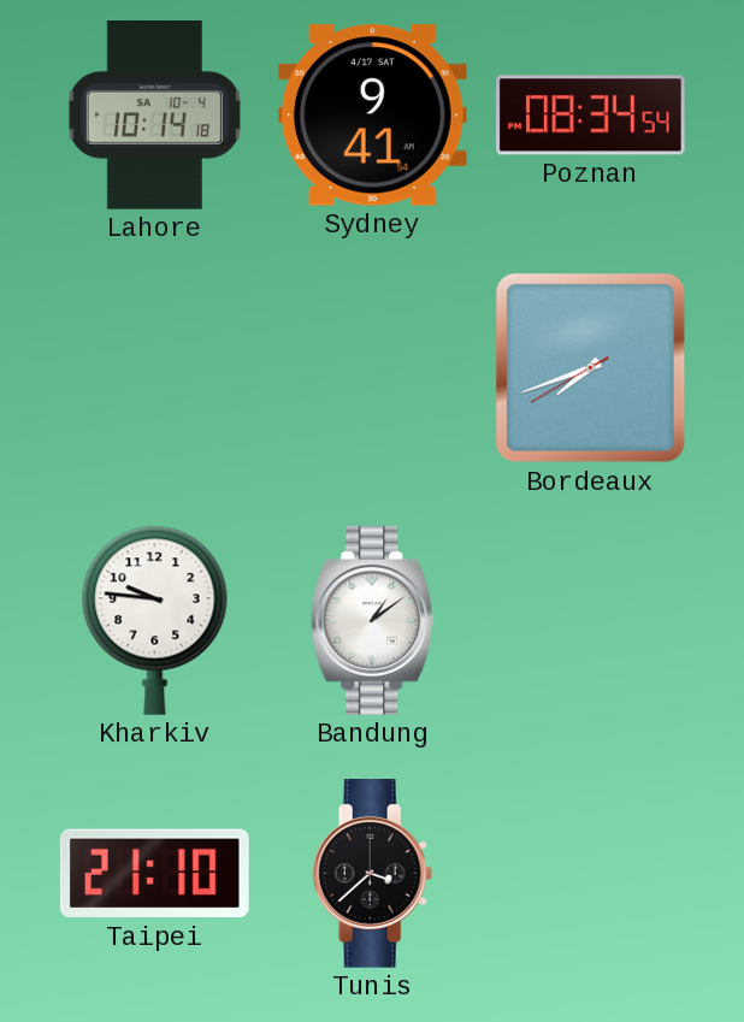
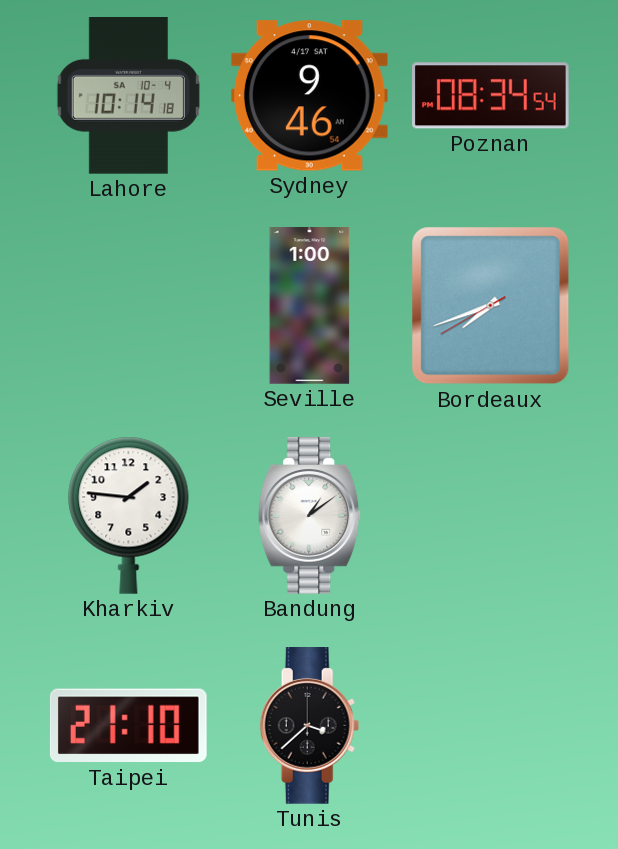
Sydney: 9:41 -> 9:46 (309, 96)
Seville: none -> 1:00 (310, 306)
Kharkiv: 9:46 -> 1:46 (129, 515)
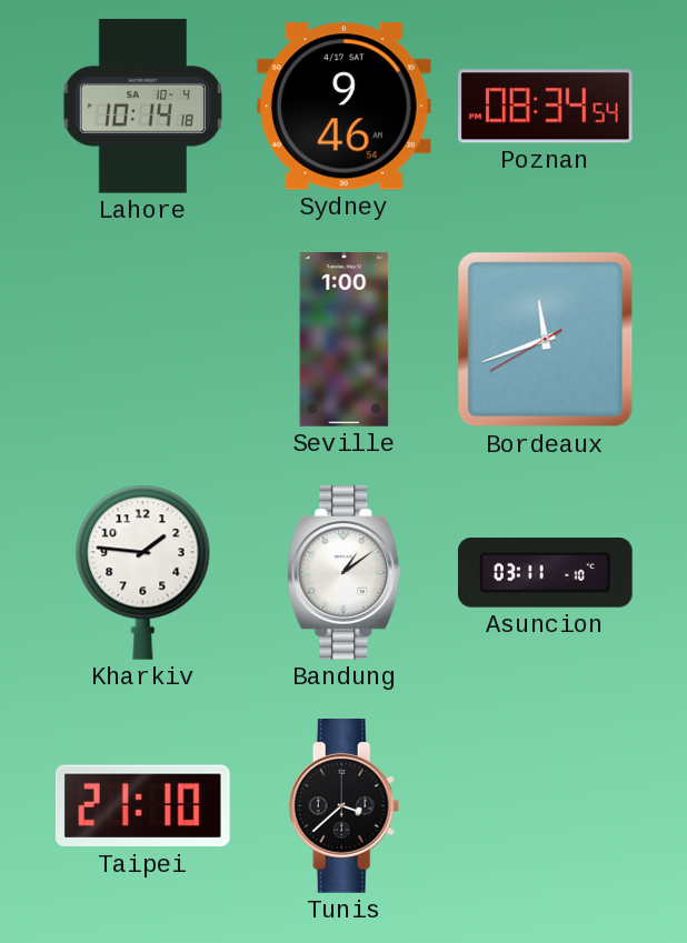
Bordeaux: 7:41 -> 11:41 (546, 340)
Asuncion: none -> 03:11 (545, 572)
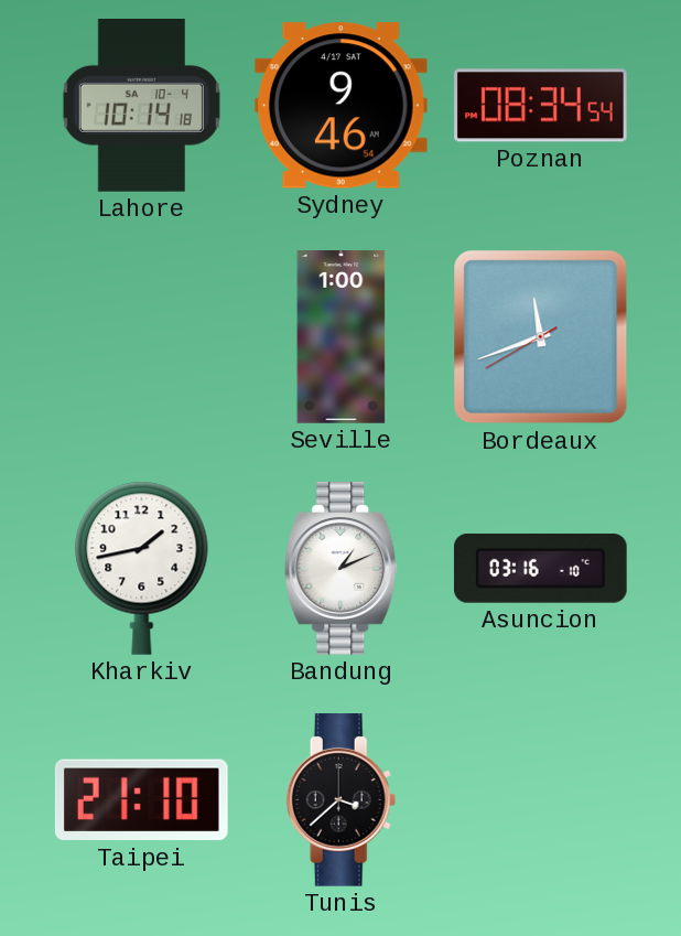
Kharkiv: 1:46 -> 1:43 (142, 568)
Bandung: 1:09 -> 1:11 (342, 569)
Asuncion: 03:11 -> 03:16 (540, 568)
